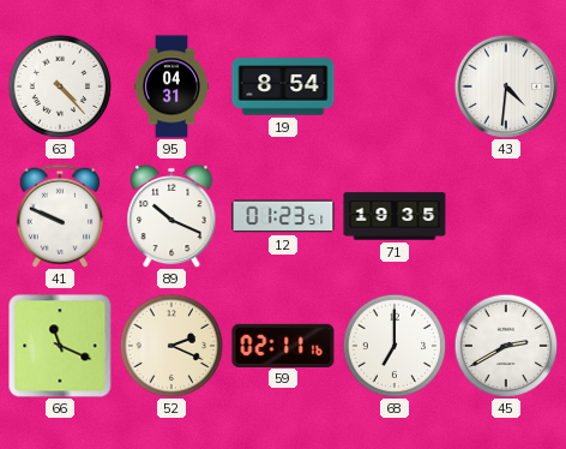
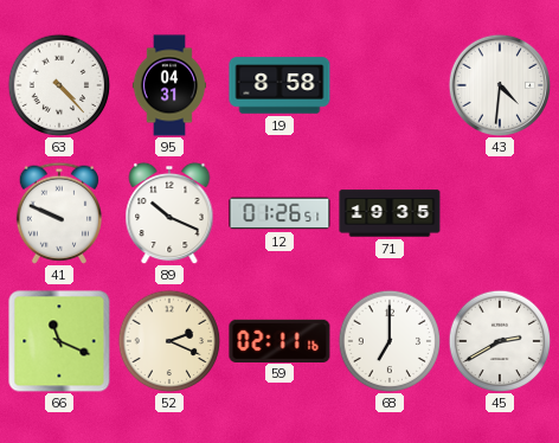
19: 8:54 -> 8:58 (279, 85)
12: 01:23 -> 01:26 (279, 213)
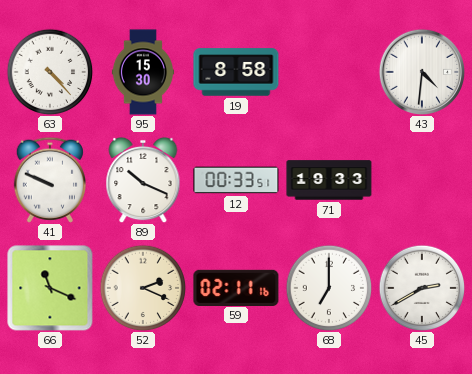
95: 04:31 -> 15:30 (142, 72)
12: 01:26 -> 00:33 (236, 180)
71: 19:35 -> 19:33 (329, 180)
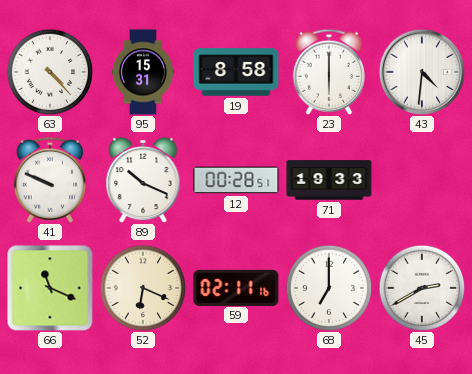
95: 15:30 -> 15:31 (142, 72)
23: none -> 6:00 (329, 72)
12: 00:33 -> 00:28 (236, 180)
52: 2:19 -> 6:19 (143, 288)
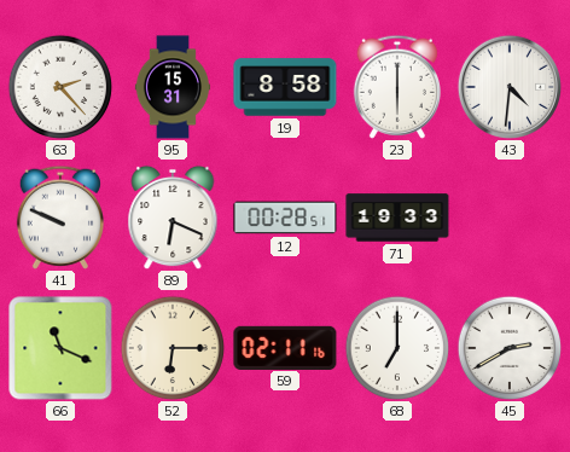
63: 4:23 -> 2:23 (60, 87)
89: 10:19 -> 6:19 (173, 218)
52: 6:19 -> 6:15 (173, 348)
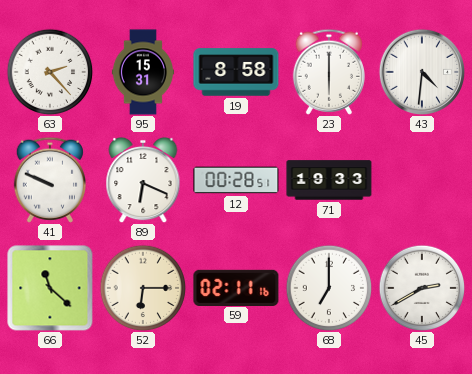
66: 11:19 -> 11:22 (50, 288)
